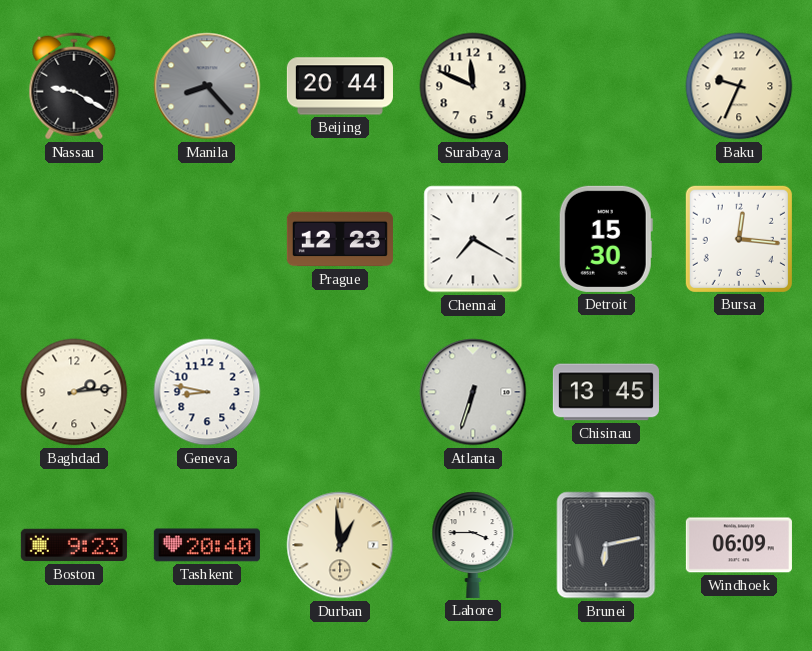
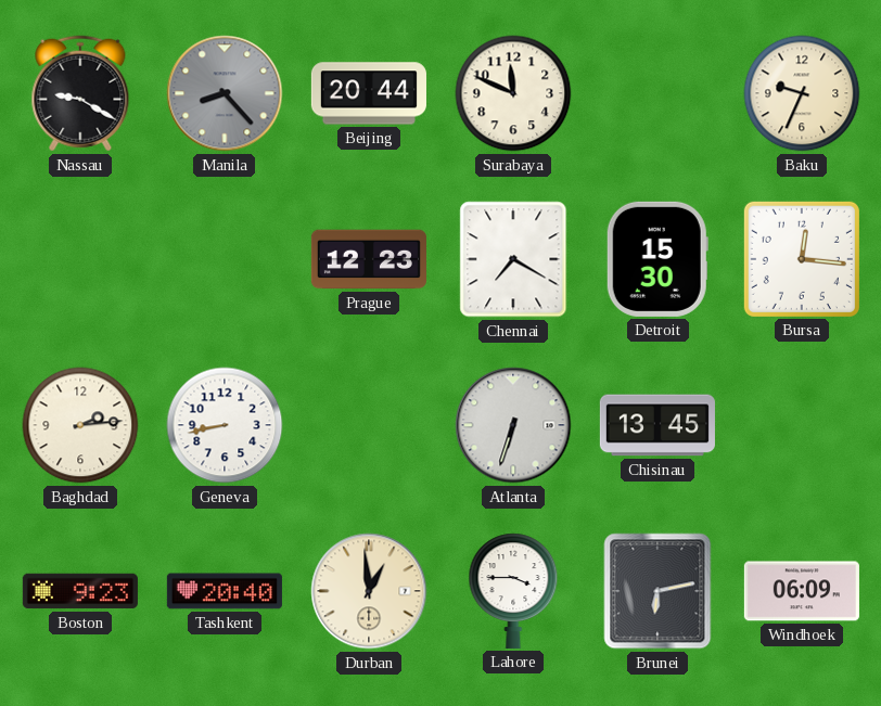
Geneva: 8:47 -> 8:43 (225, 425)
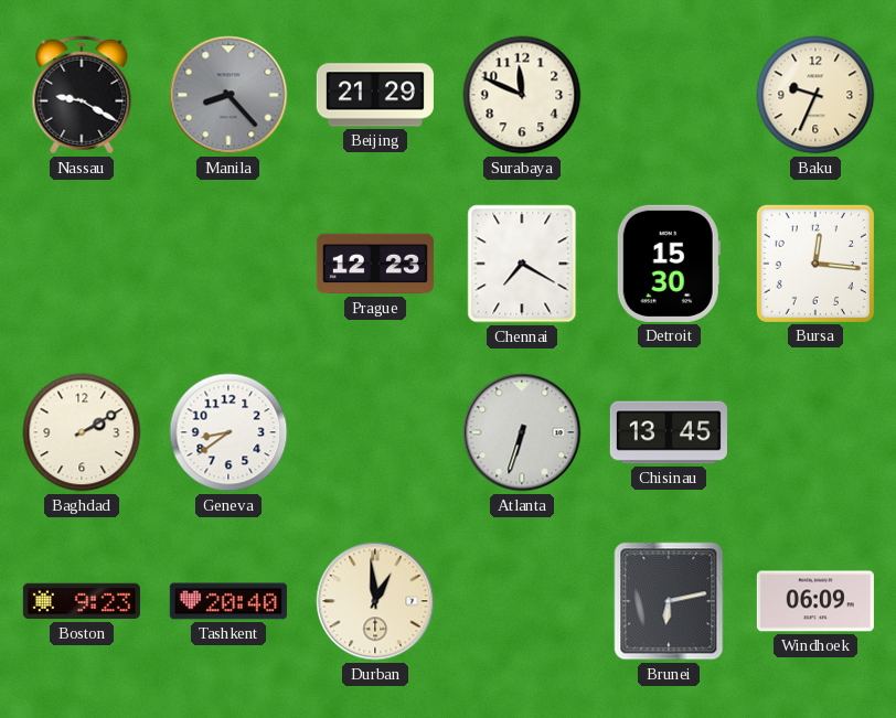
Beijing: 20:44 -> 21:29 (375, 95)
Baghdad: 2:14 -> 2:10 (82, 432)
Geneva: 8:43 -> 8:39 (228, 432)
Lahore: 3:45 -> none (513, 591)
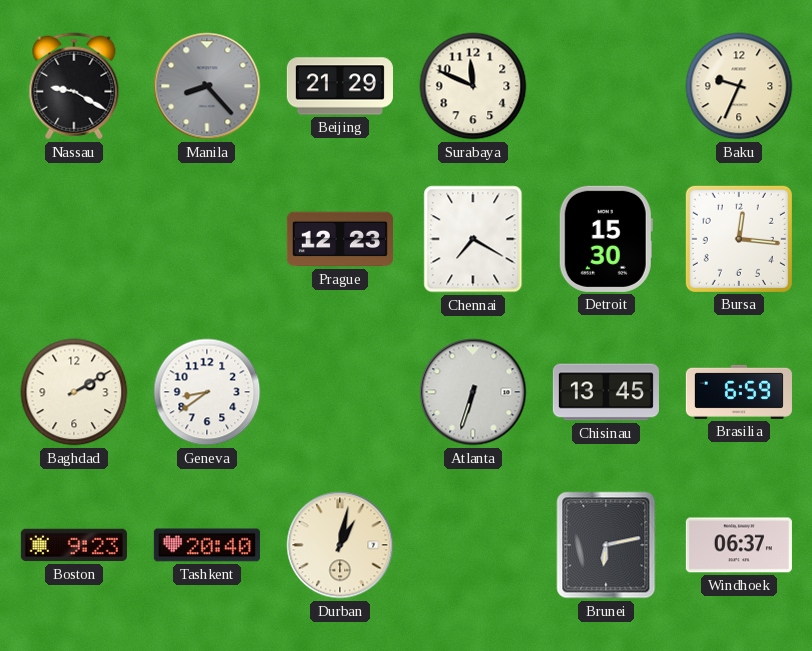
Brasilia: none -> 6:59 (739, 392)
Durban: 12:59 -> 1:02 (340, 545)
Windhoek: 06:09 -> 06:37 (739, 545)
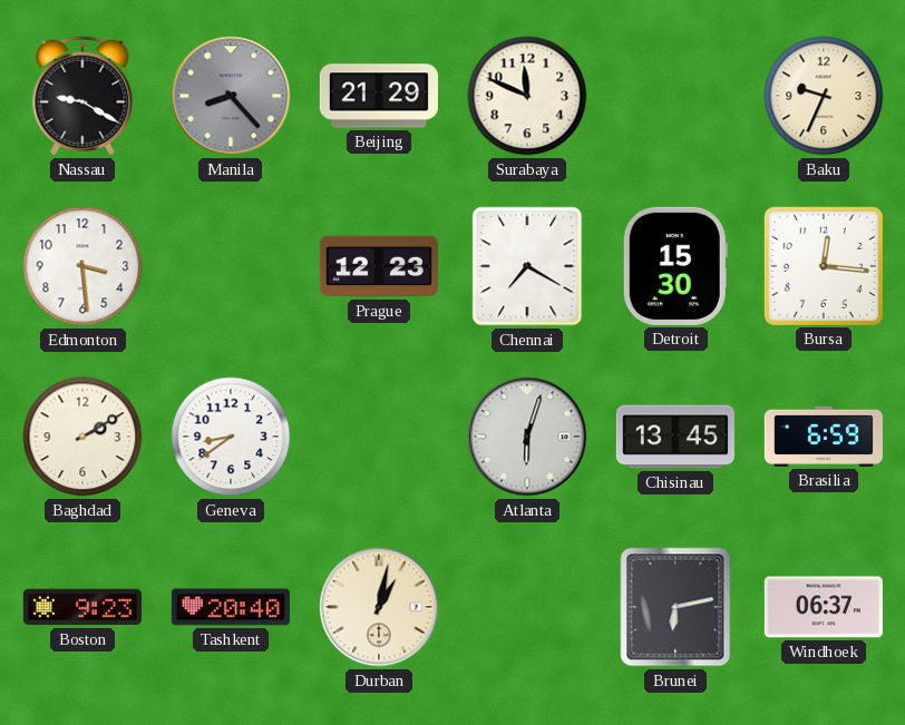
Edmonton: none -> 3:29 (82, 266)
Atlanta: 6:33 -> 6:03 (527, 437)
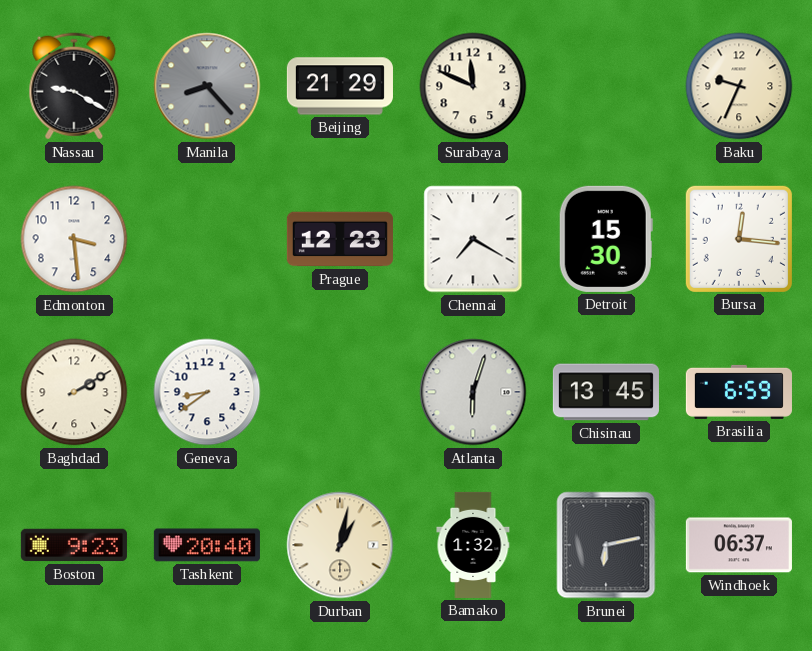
Bamako: none -> 1:32 (473, 545)
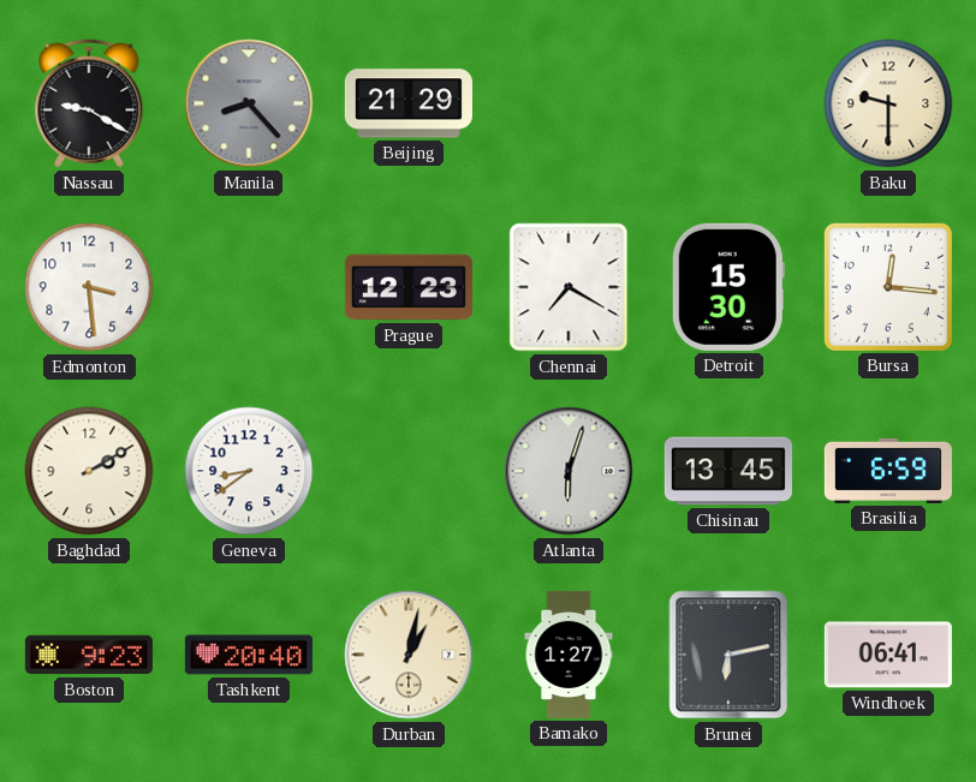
Surabaya: 11:49 -> none (473, 86)
Baku: 9:34 -> 9:30 (888, 103)
Bamako: 1:32 -> 1:27 (569, 655)
Windhoek: 06:37 -> 06:41 (888, 655)
